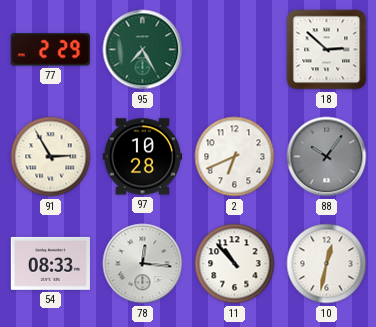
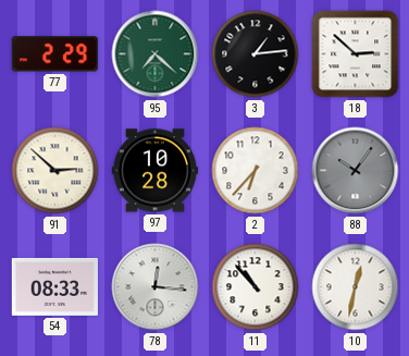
95: 7:25 -> 7:22 (156, 54)
3: none -> 1:14 (256, 54)
91: 2:55 -> 2:52 (55, 171)
2: 6:41 -> 6:37 (256, 171)
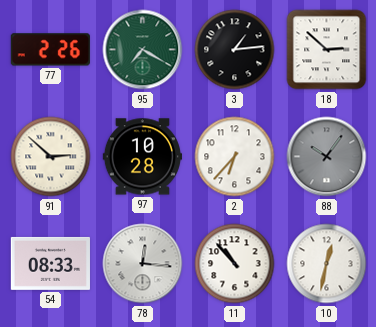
77: 2:29 -> 2:26 (50, 50)
95: 7:22 -> 7:20 (143, 50)
